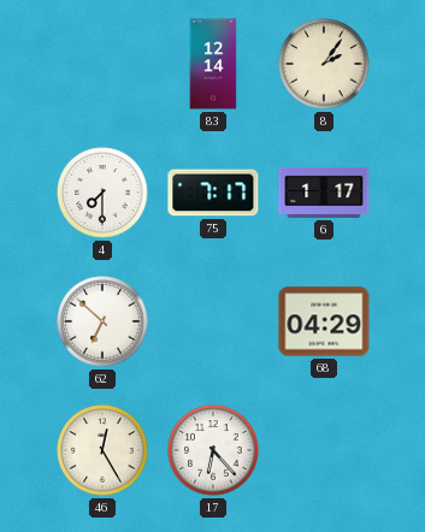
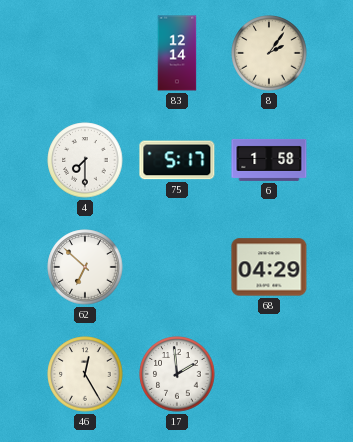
75: 7:17 -> 5:17 (177, 160)
6: 1:17 -> 1:58 (269, 160)
17: 6:23 -> 1:59 (177, 374)
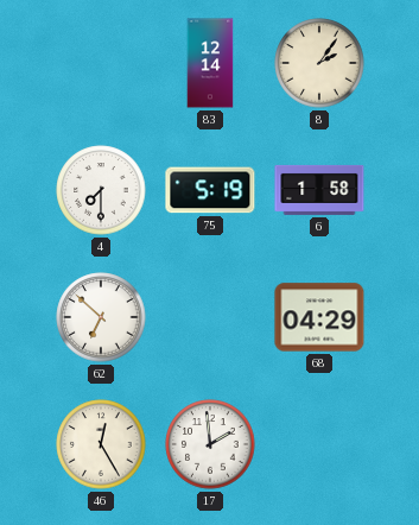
75: 5:17 -> 5:19 (210, 190)
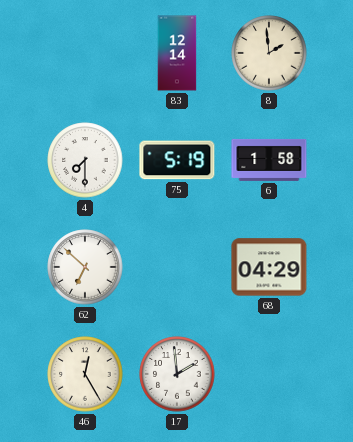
8: 2:06 -> 1:59 (269, 53)
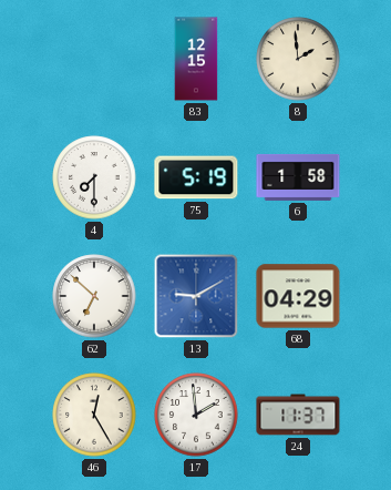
83: 12:14 -> 12:15 (196, 59)
13: none -> 9:10 (196, 296)
24: none -> 11:37 (298, 415)
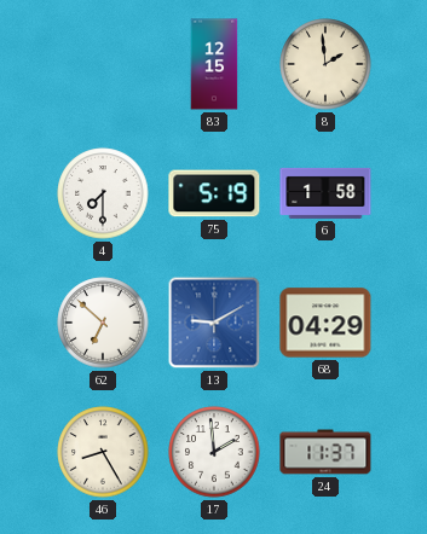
46: 12:25 -> 8:25 (103, 452)
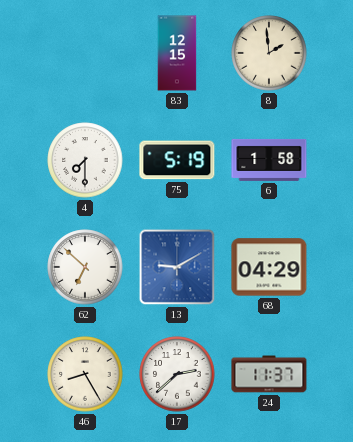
17: 1:59 -> 2:38 (177, 374)
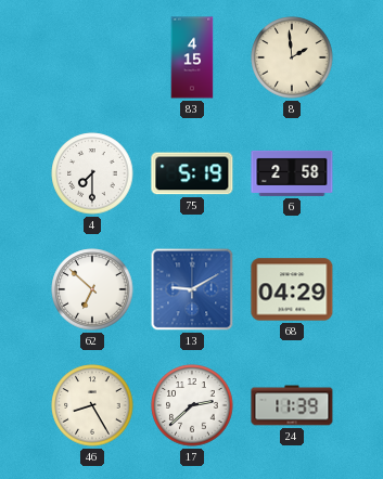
83: 12:15 -> 4:15 (192, 57)
6: 1:58 -> 2:58 (292, 173)
24: 11:37 -> 11:39 (292, 405)
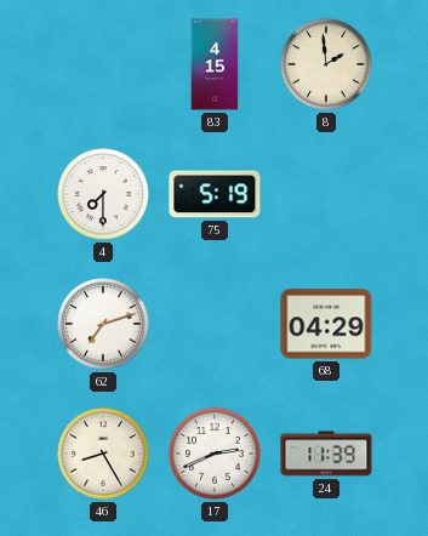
6: 2:58 -> none (292, 173)
62: 6:52 -> 7:12 (103, 324)
13: 9:10 -> none (192, 289)
17: 2:38 -> 2:41 (215, 454)
